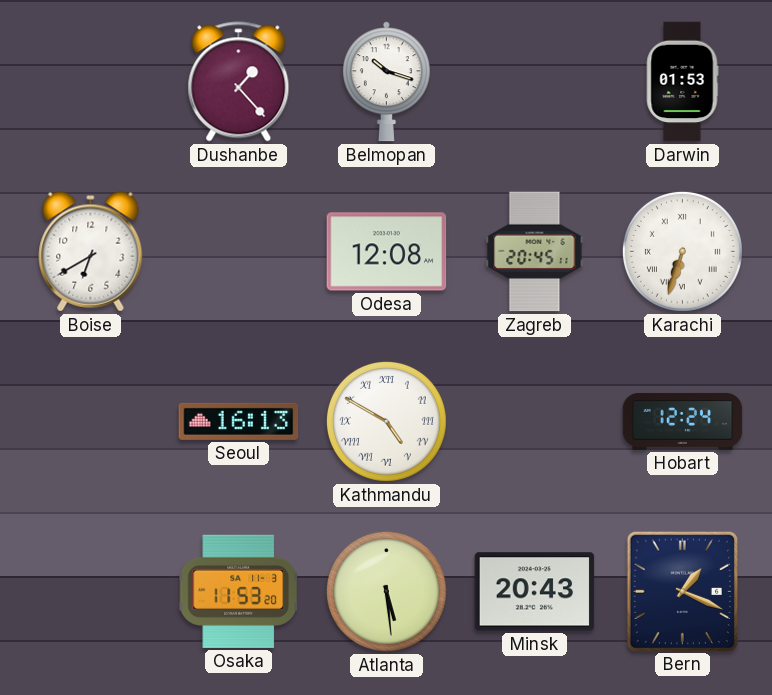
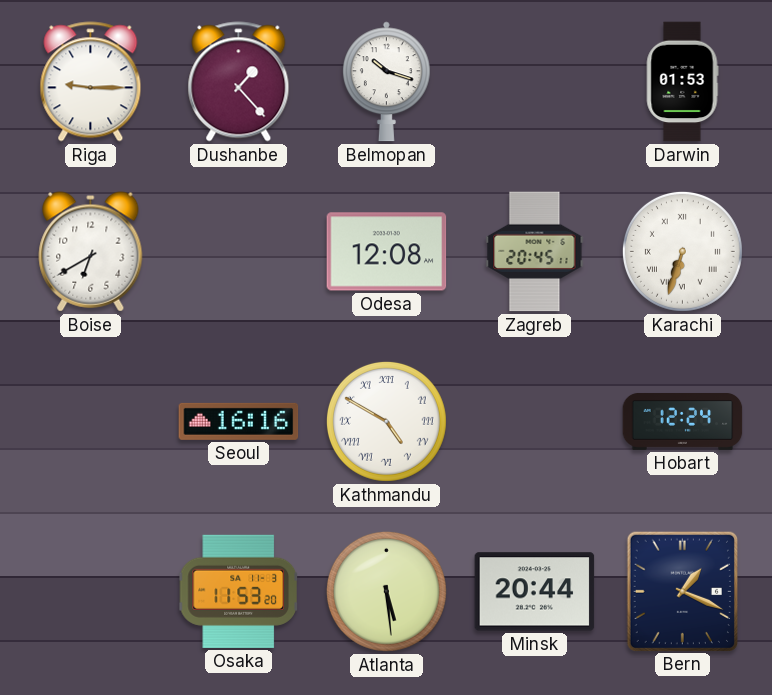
Riga: none -> 9:15 (91, 82)
Seoul: 16:13 -> 16:16 (239, 421)
Minsk: 20:43 -> 20:44 (535, 592)
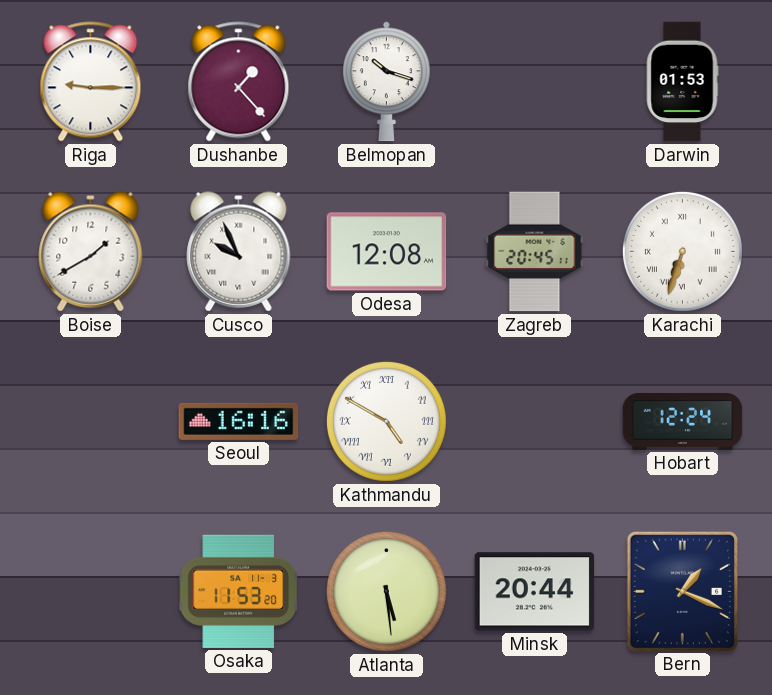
Boise: 6:40 -> 1:40 (91, 252)
Cusco: none -> 9:56 (239, 252)
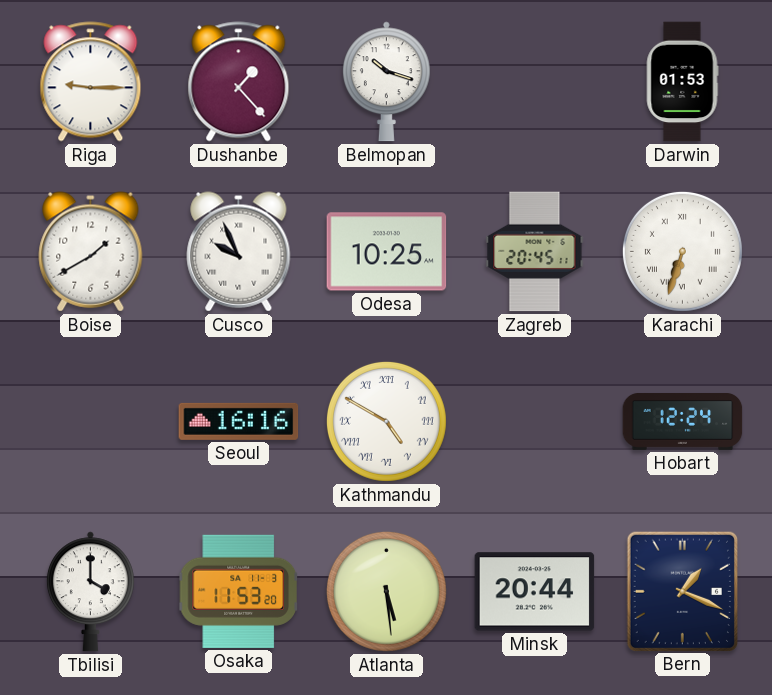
Odesa: 12:08 -> 10:25 (387, 252)
Tbilisi: none -> 4:00 (90, 592)
